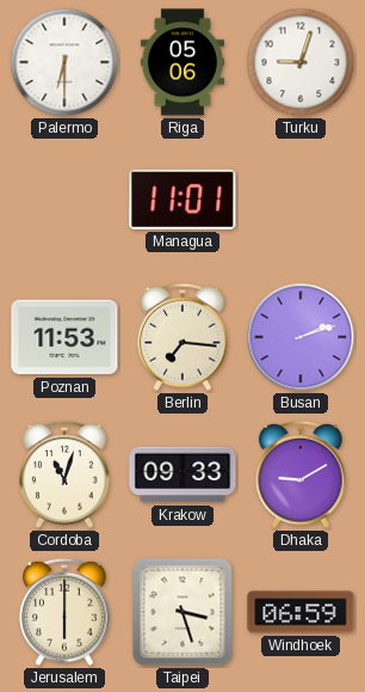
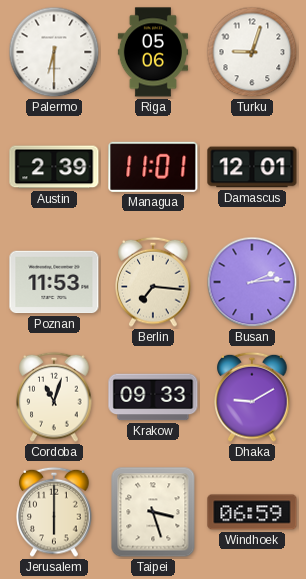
Austin: none -> 2:39 (54, 167)
Damascus: none -> 12:01 (252, 167)
Busan: 2:12 -> 2:14 (252, 282)
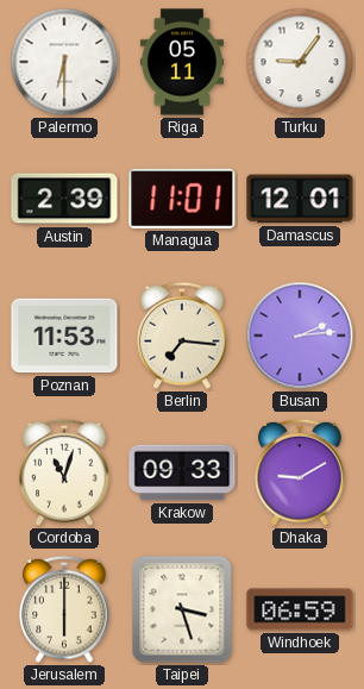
Riga: 05:06 -> 05:11 (182, 62)
Turku: 9:03 -> 9:06 (300, 62)
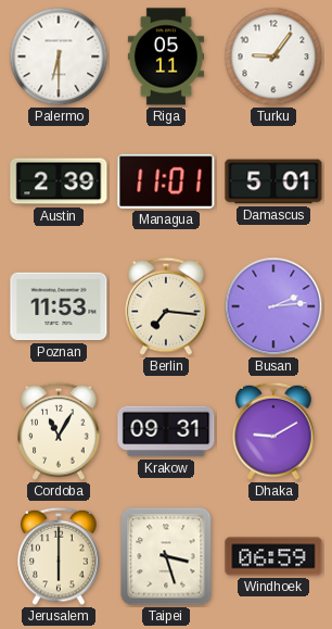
Damascus: 12:01 -> 5:01 (273, 181)
Cordoba: 11:03 -> 11:05 (59, 431)
Krakow: 09:33 -> 09:31 (166, 431)
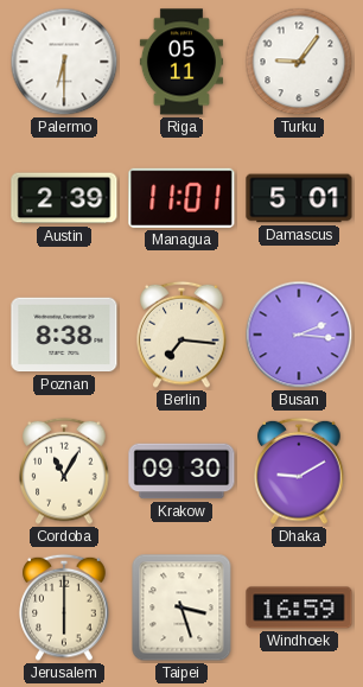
Poznan: 11:53 -> 8:38 (64, 335)
Busan: 2:14 -> 2:16 (299, 335)
Krakow: 09:31 -> 09:30 (181, 471)
Windhoek: 06:59 -> 16:59 (299, 608)
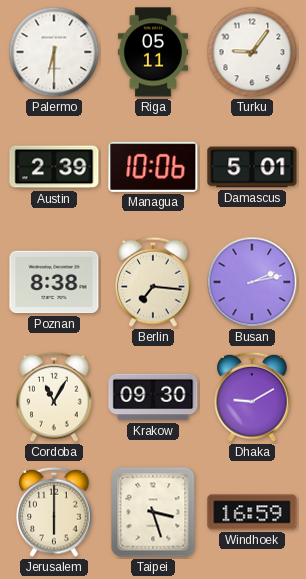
Managua: 11:01 -> 10:06 (153, 167)
Busan: 2:16 -> 2:13 (252, 282)
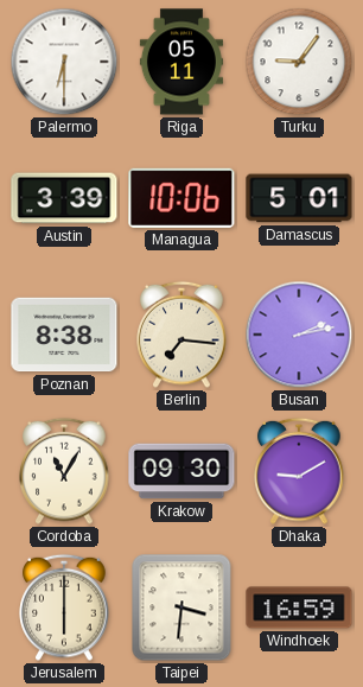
Austin: 2:39 -> 3:39 (64, 198)
Taipei: 3:27 -> 3:31 (181, 608)
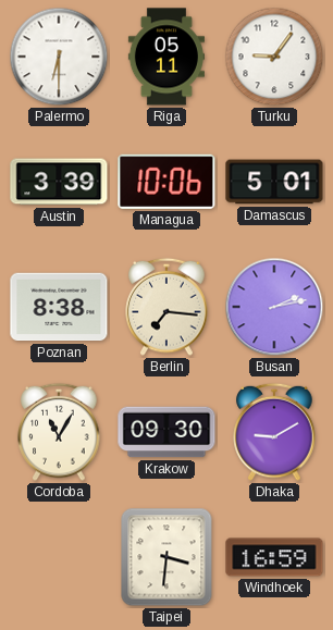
Jerusalem: 6:00 -> none (64, 608)
